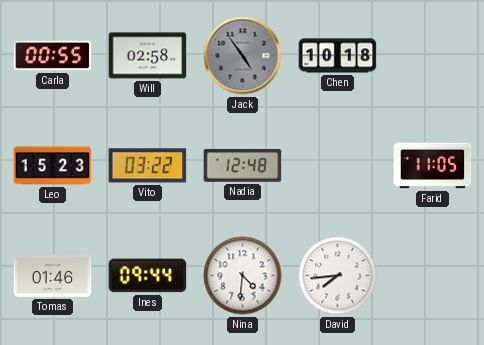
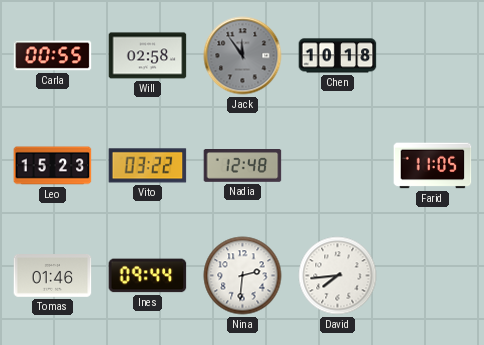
Jack: 4:54 -> 11:54 (243, 56)
Nina: 4:31 -> 2:31 (243, 276)
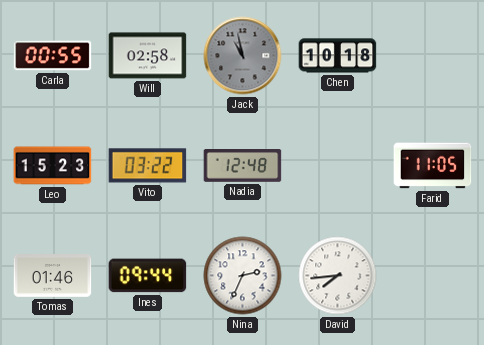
Jack: 11:54 -> 10:58 (243, 56)
Nina: 2:31 -> 2:34 (243, 276)
